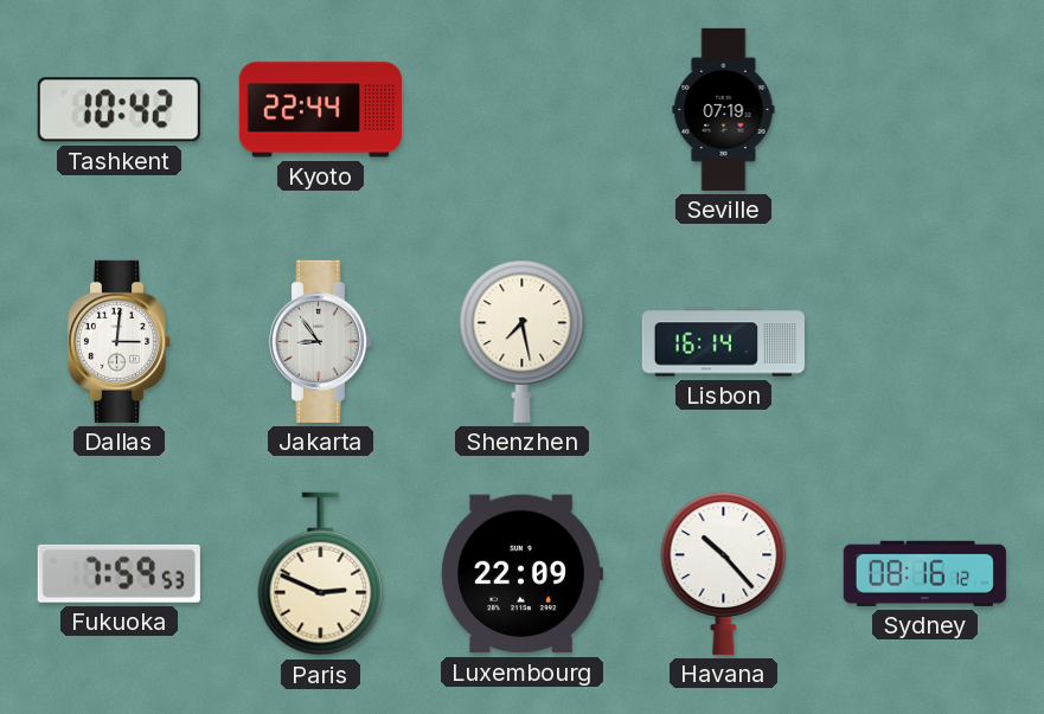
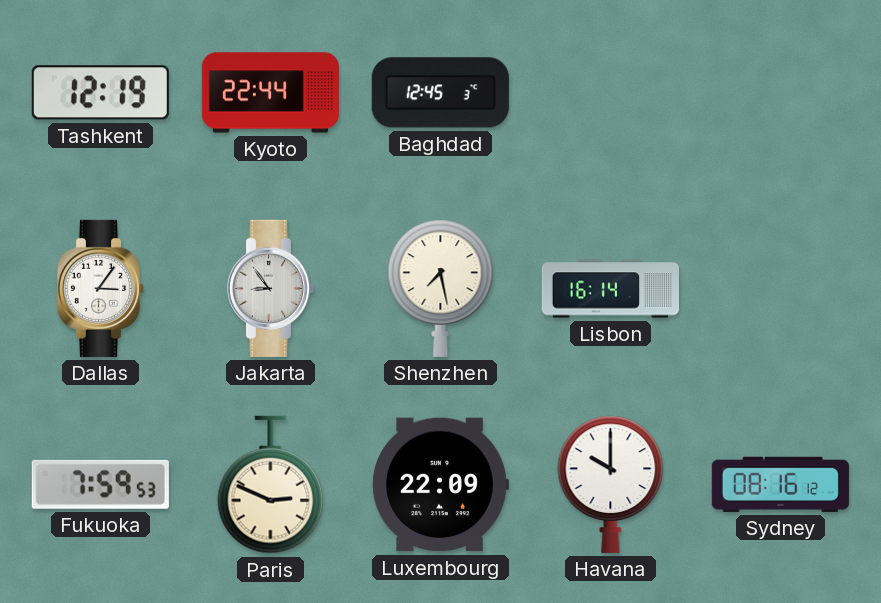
Tashkent: 10:42 -> 12:19 (100, 93)
Baghdad: none -> 12:45 (440, 93)
Seville: 07:19 -> none (724, 109)
Dallas: 3:01 -> 3:06 (101, 288)
Havana: 10:23 -> 10:00 (611, 484)
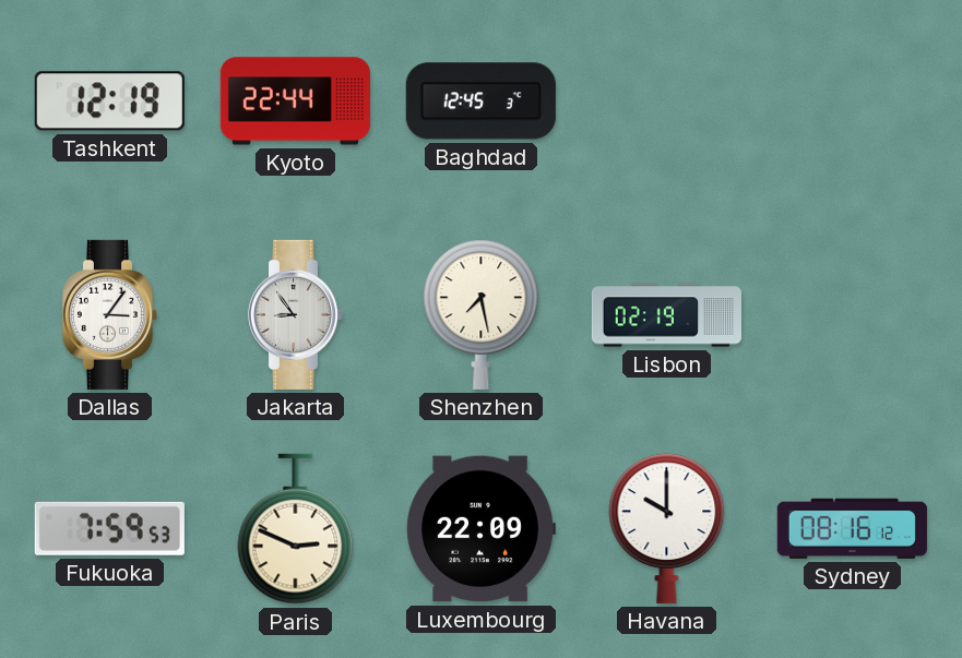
Lisbon: 16:14 -> 02:19 (666, 315)
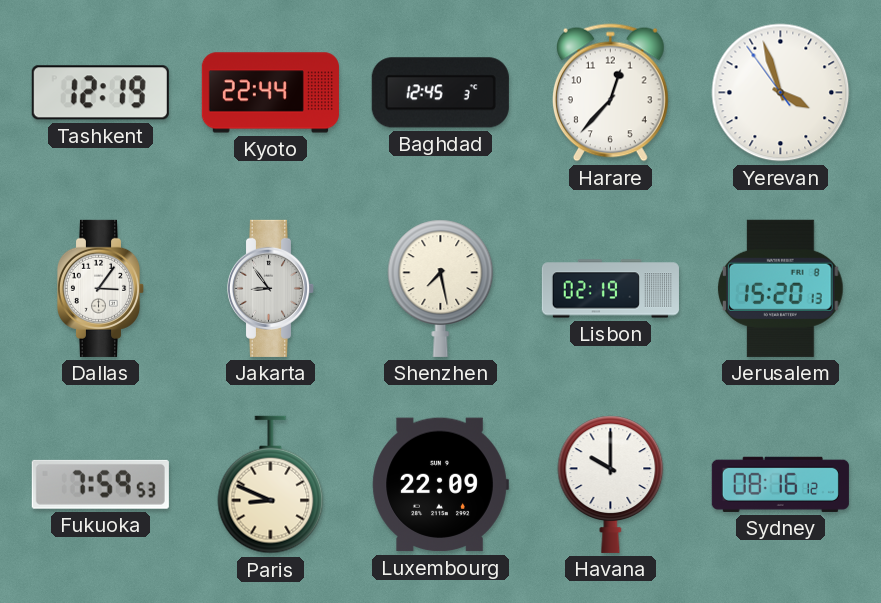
Harare: none -> 12:37 (610, 93)
Yerevan: none -> 3:56 (781, 93)
Jerusalem: none -> 15:20 (780, 288)
Paris: 2:49 -> 8:49 (271, 485)
